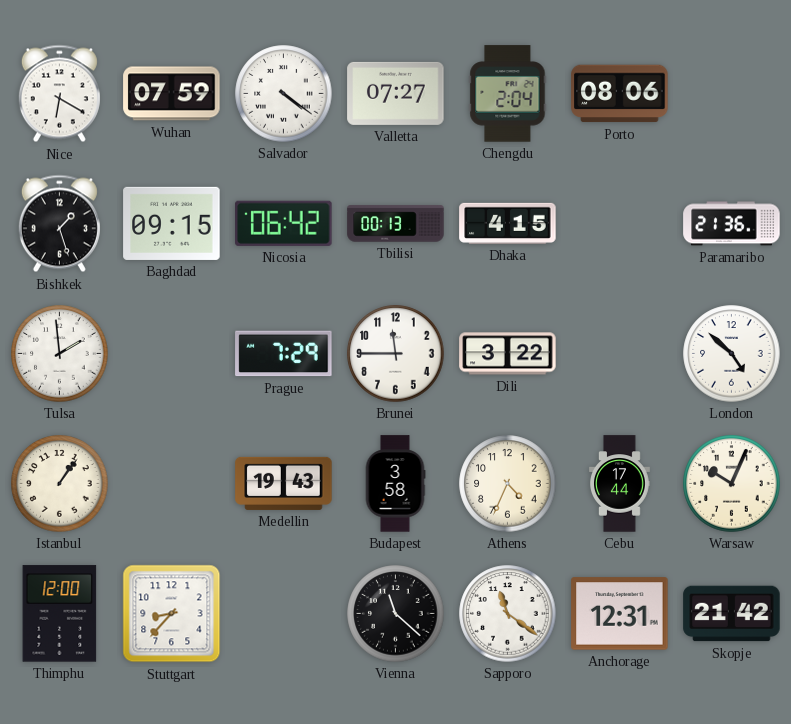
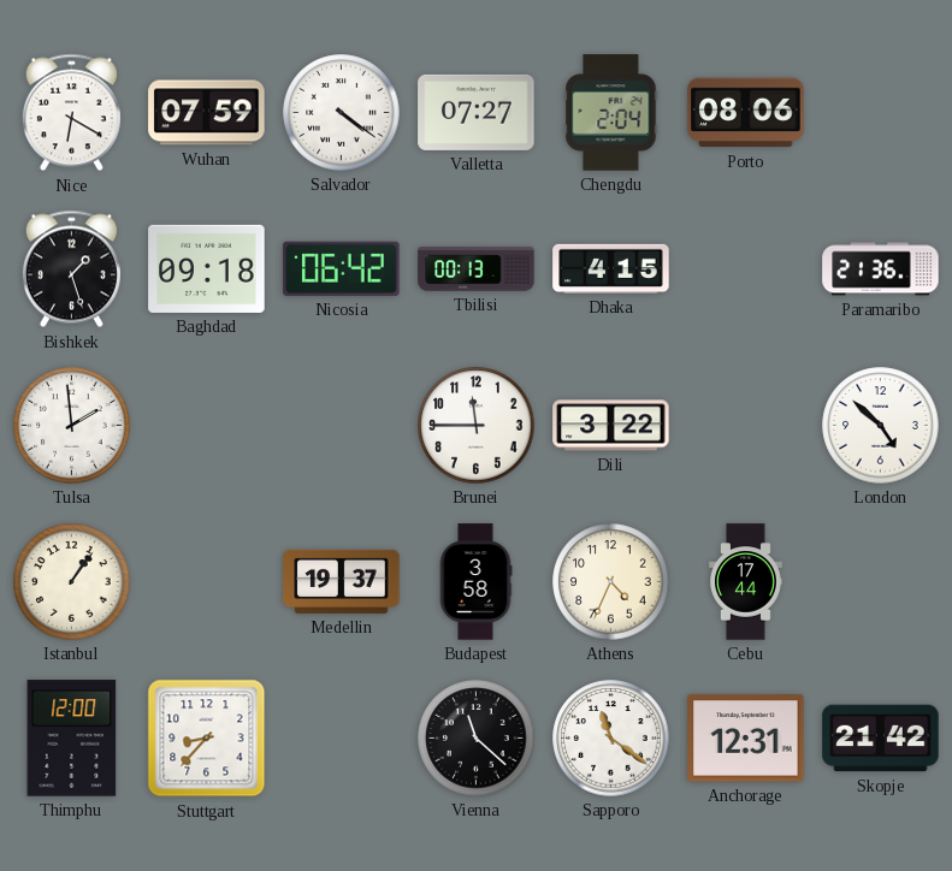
Baghdad: 09:15 -> 09:18 (207, 268)
Prague: 7:29 -> none (284, 354)
Medellin: 19:43 -> 19:37 (342, 581)
Warsaw: 10:04 -> none (732, 484)
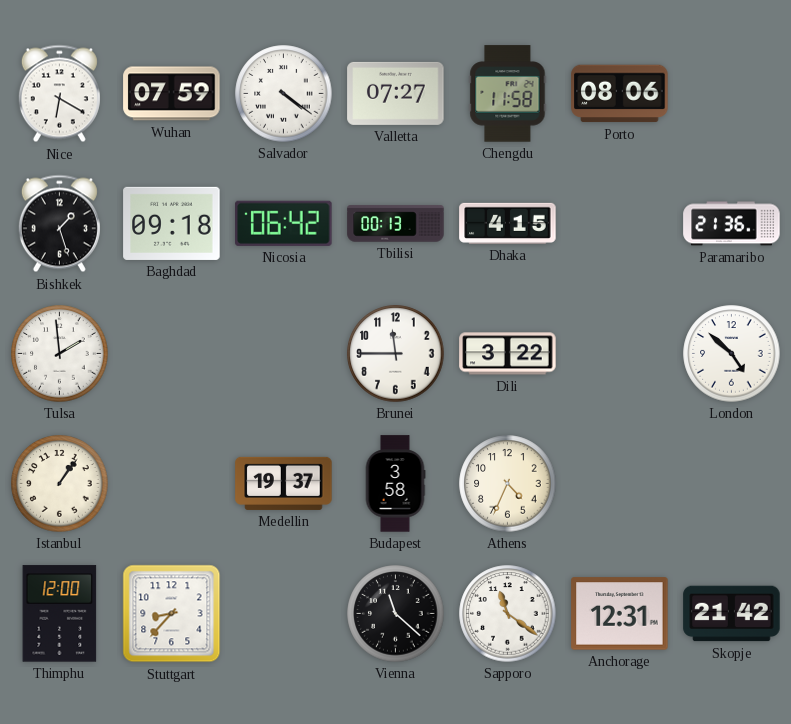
Chengdu: 2:04 -> 11:58 (508, 94)
Cebu: 17:44 -> none (746, 582)
